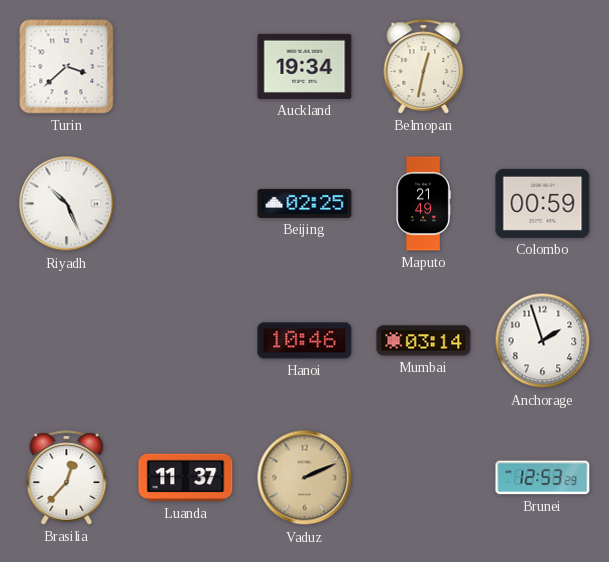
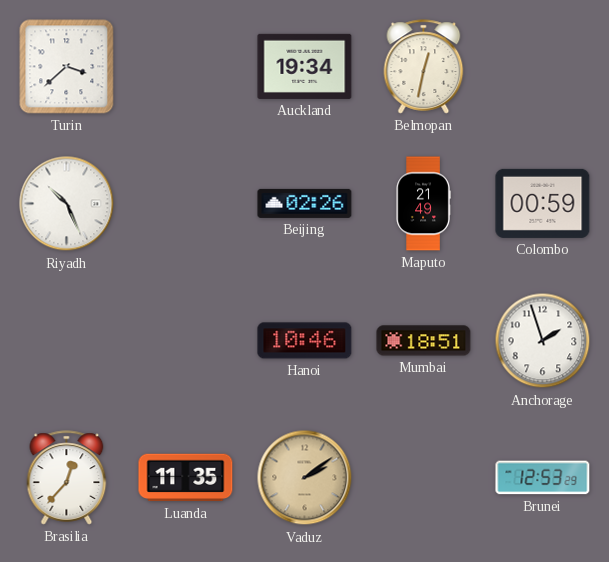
Beijing: 02:25 -> 02:26 (305, 203)
Mumbai: 03:14 -> 18:51 (424, 341)
Luanda: 11:37 -> 11:35 (186, 478)
Vaduz: 2:11 -> 2:09 (305, 478)
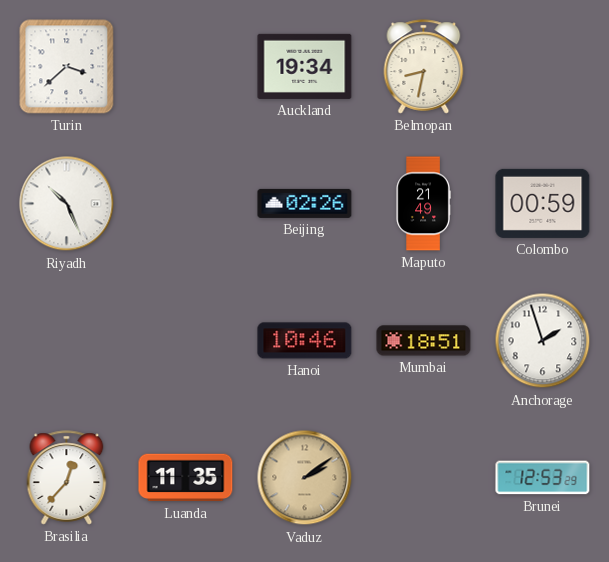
Belmopan: 12:32 -> 8:32 (424, 67)
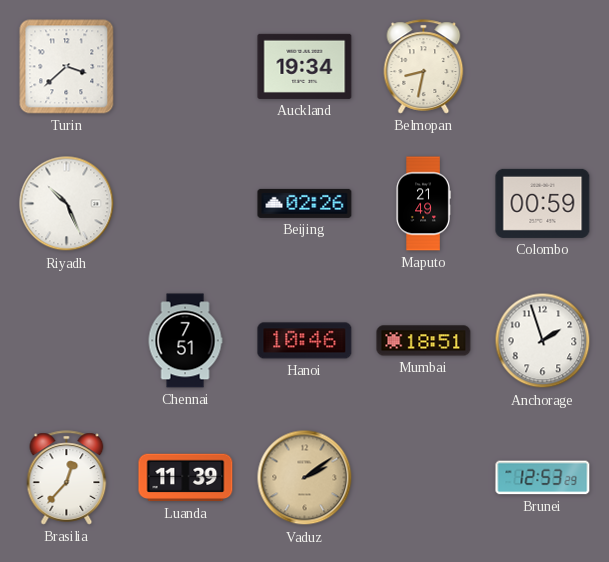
Chennai: none -> 7:51 (185, 341)
Luanda: 11:35 -> 11:39 (186, 478)
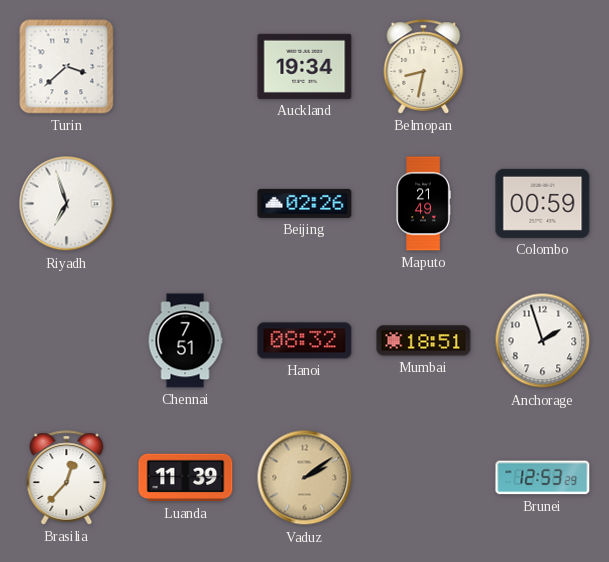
Riyadh: 10:26 -> 6:57 (67, 204)
Hanoi: 10:46 -> 08:32 (305, 341)
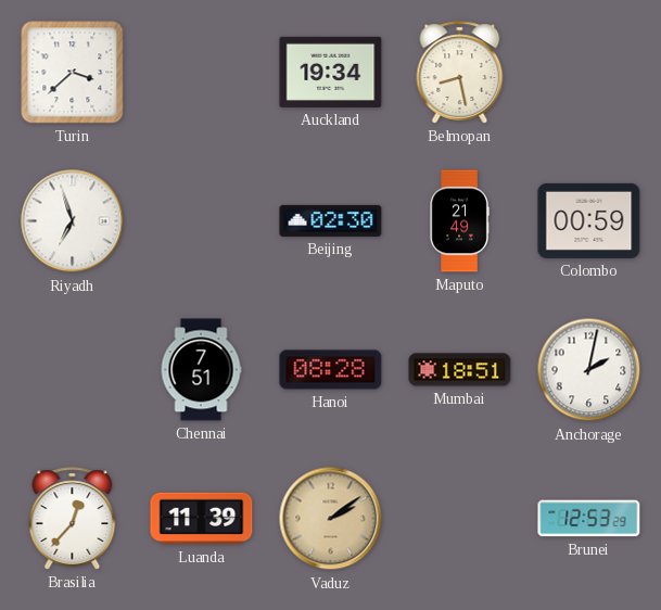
Belmopan: 8:32 -> 8:28 (460, 73)
Beijing: 02:26 -> 02:30 (331, 220)
Hanoi: 08:32 -> 08:28 (331, 370)
Anchorage: 1:57 -> 2:02 (589, 370)
